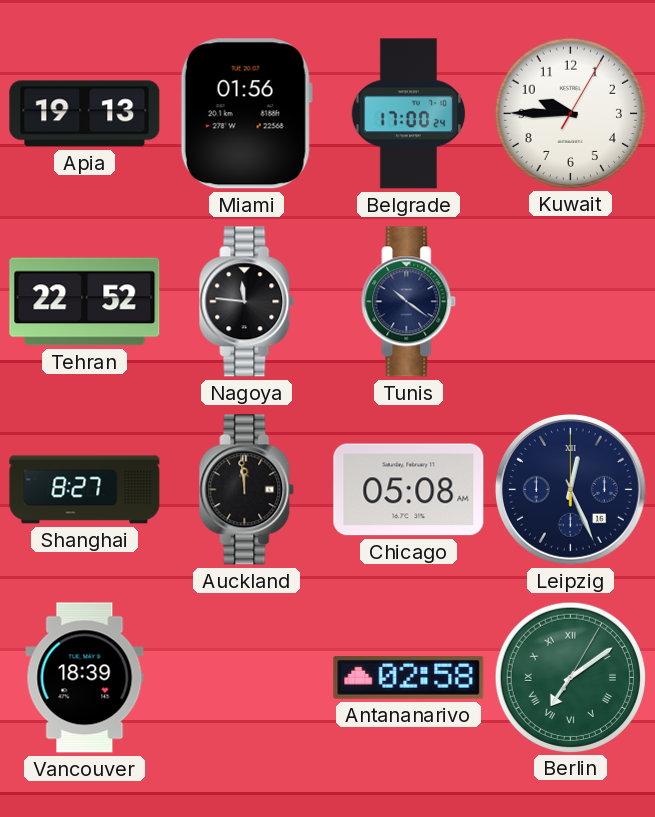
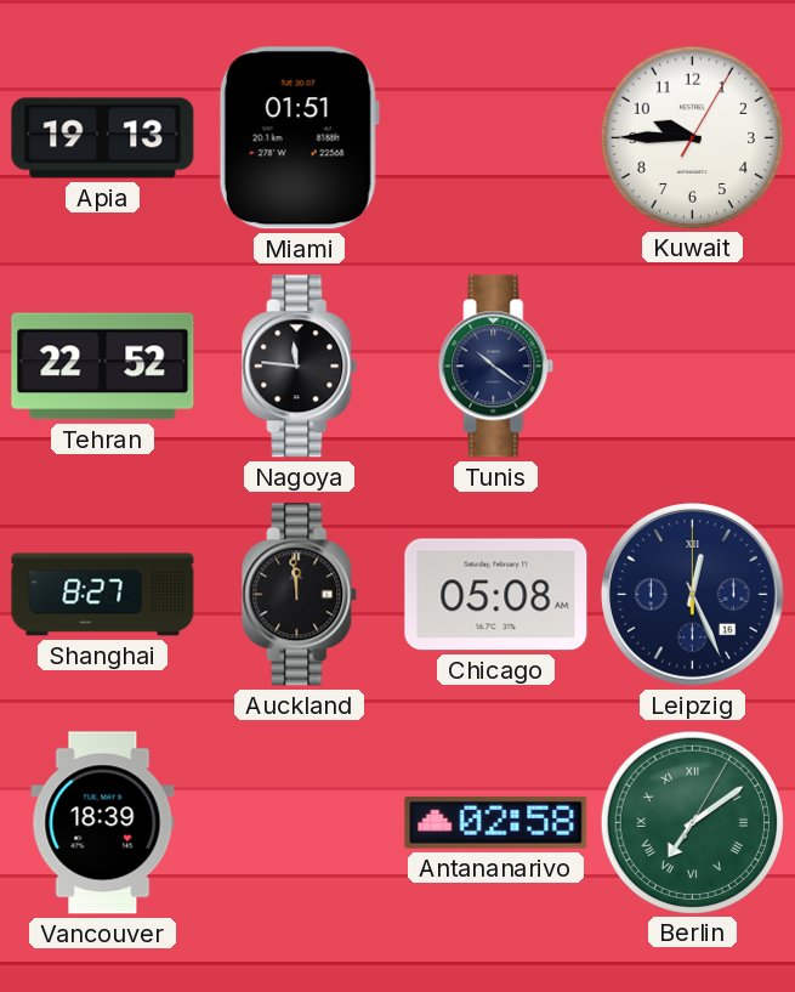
Miami: 01:56 -> 01:51 (299, 138)
Belgrade: 17:00 -> none (409, 114)
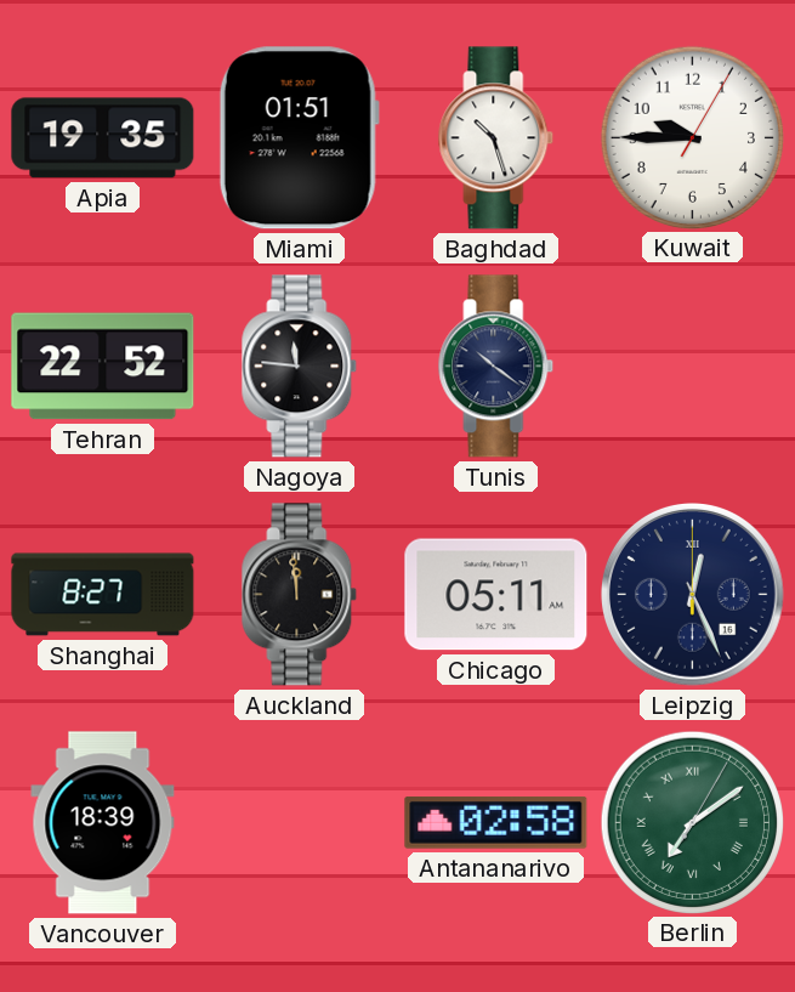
Apia: 19:13 -> 19:35 (103, 138)
Baghdad: none -> 10:27 (496, 138)
Chicago: 05:08 -> 05:11 (496, 595)
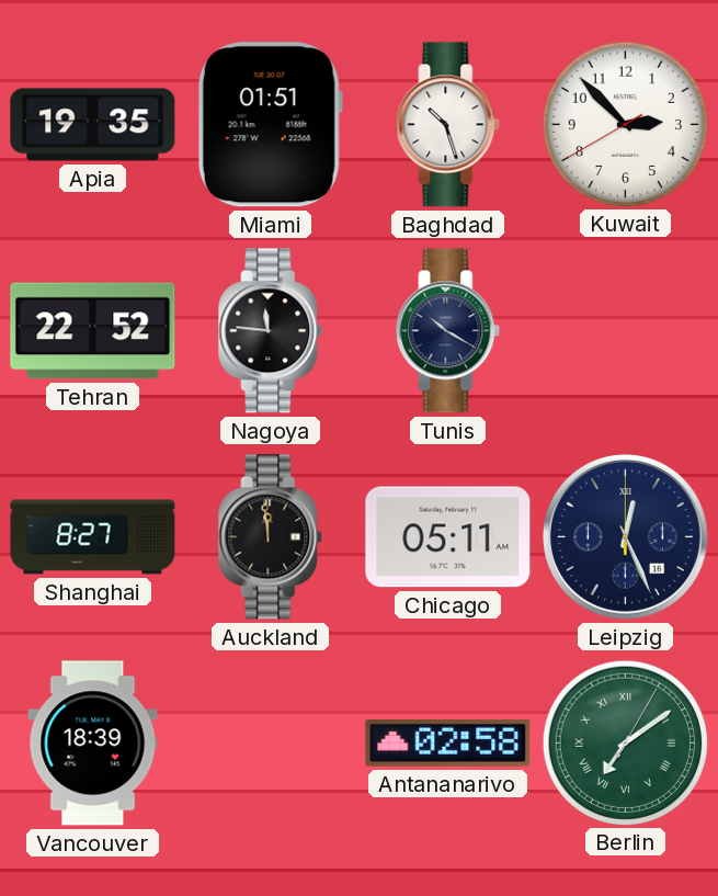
Kuwait: 9:45 -> 2:52 (625, 124)
Tunis: 10:21 -> 10:20 (448, 331)
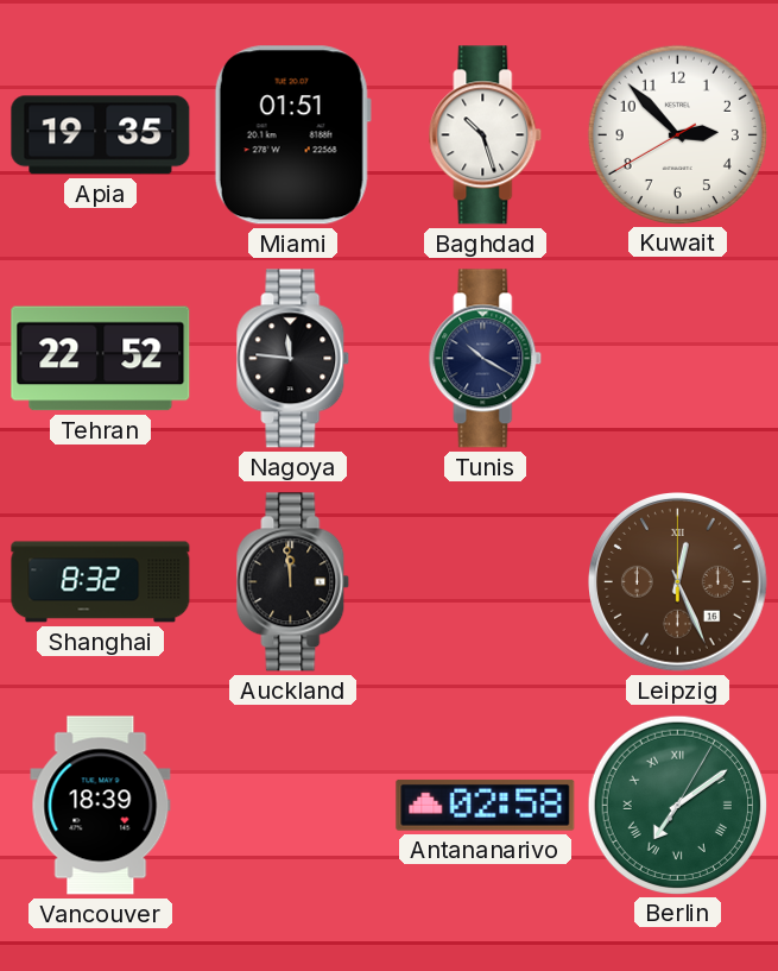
Shanghai: 8:27 -> 8:32 (101, 582)
Chicago: 05:11 -> none (448, 537)
Leipzig dial: navy -> brown (678, 582)
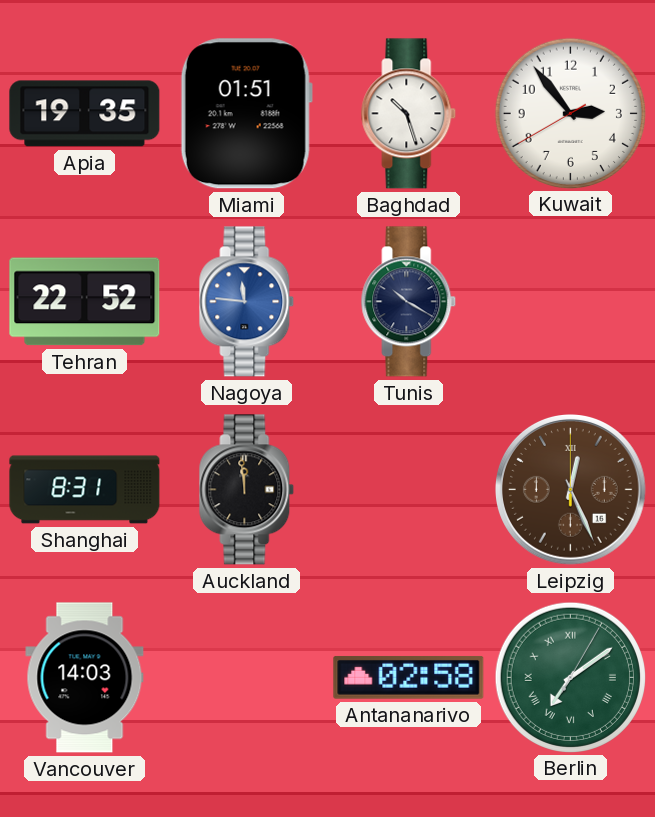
Kuwait: 2:52 -> 2:53 (570, 113)
Nagoya dial: black -> blue (247, 302)
Shanghai: 8:32 -> 8:31 (85, 490)
Vancouver: 18:39 -> 14:03 (85, 678)
